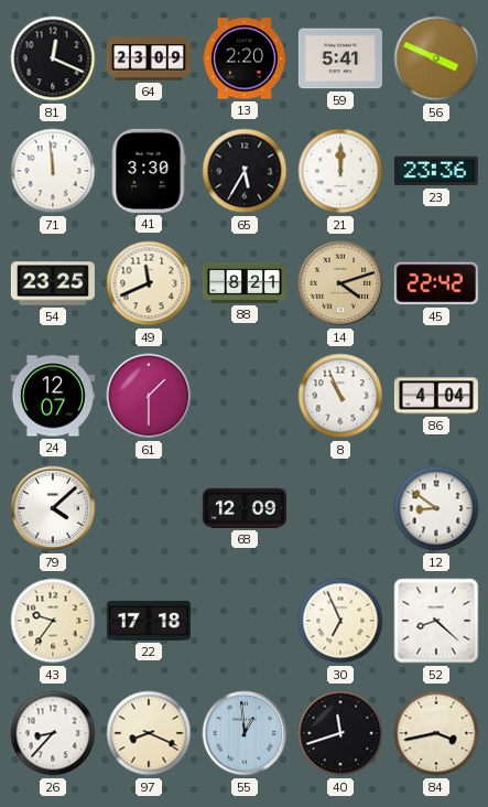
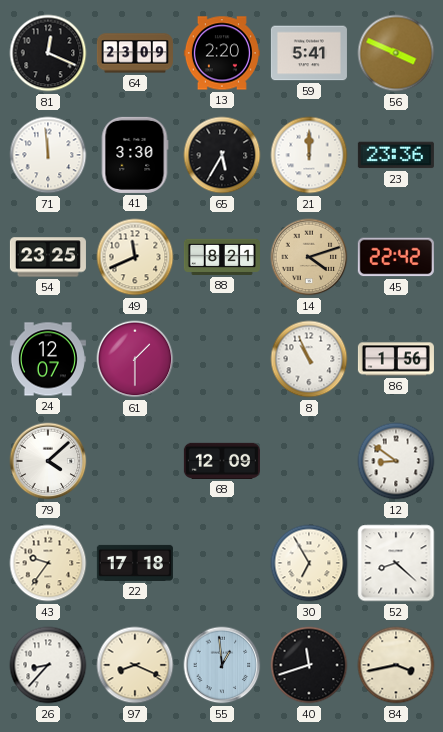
86: 4:04 -> 1:56 (396, 359)
30: 6:56 -> 6:55 (309, 563)
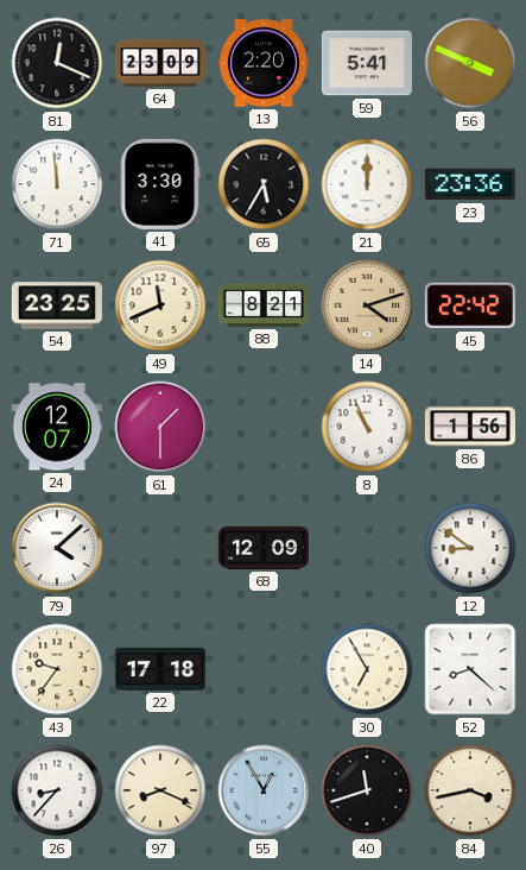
55: 12:59 -> 12:55 (264, 790)
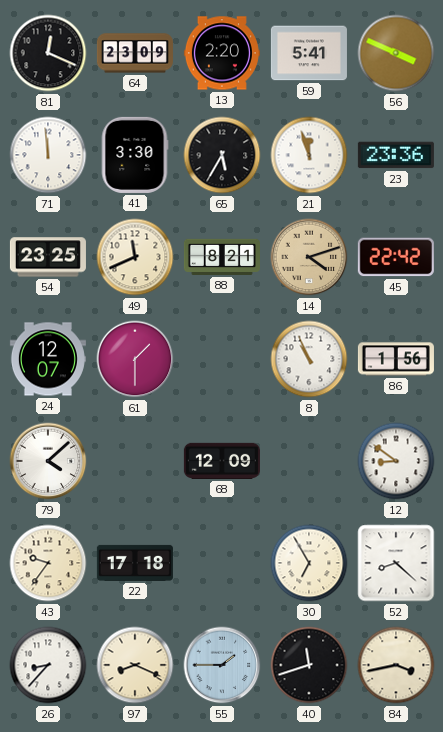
21: 12:00 -> 11:57 (309, 155)
55: 12:55 -> 1:45 (222, 665)
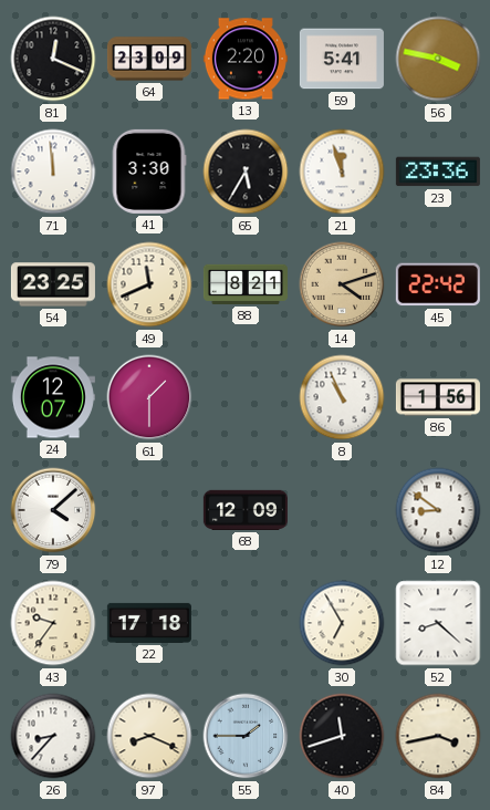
56: 3:49 -> 3:47 (438, 59)
